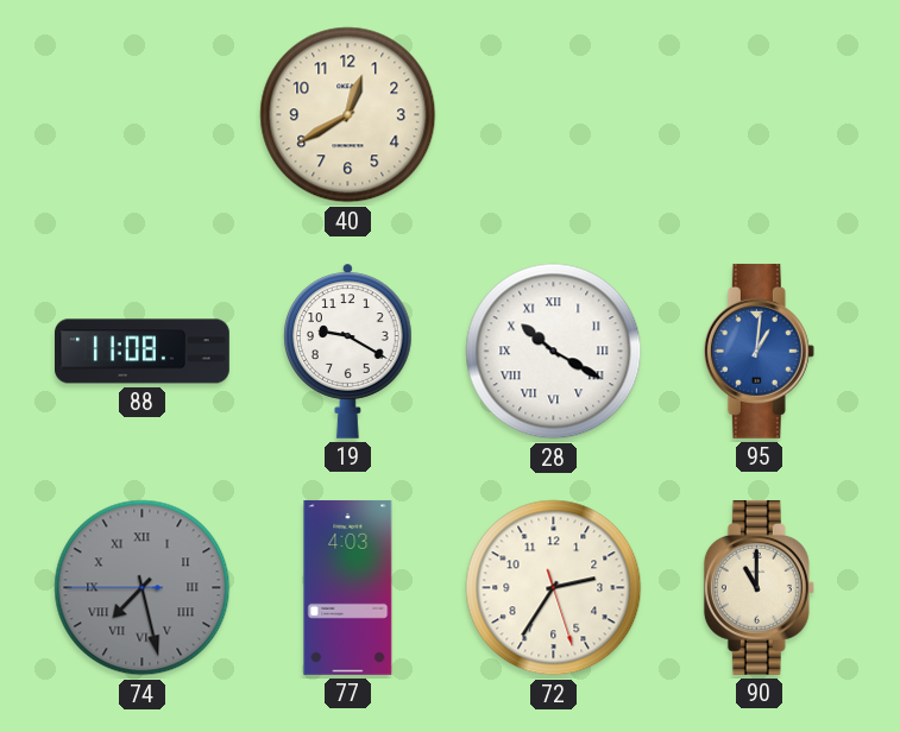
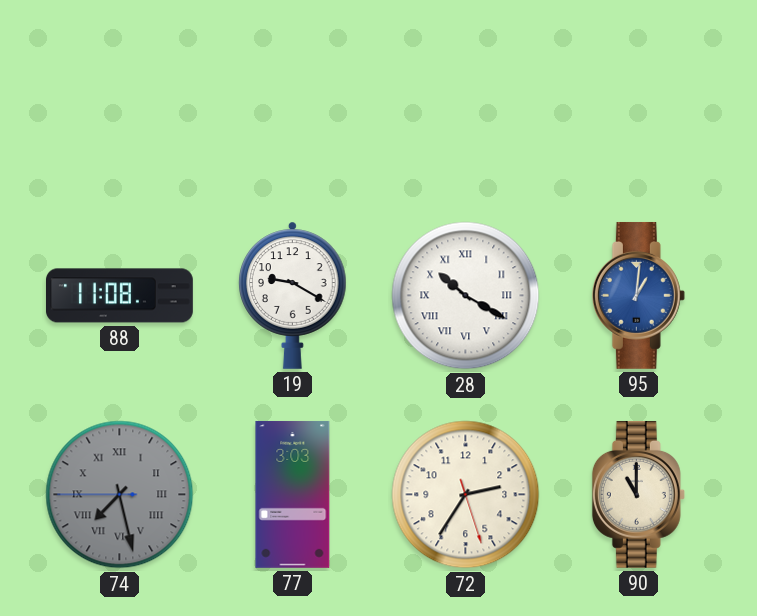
40: 12:40 -> none (348, 115)
77: 4:03 -> 3:03 (293, 494)
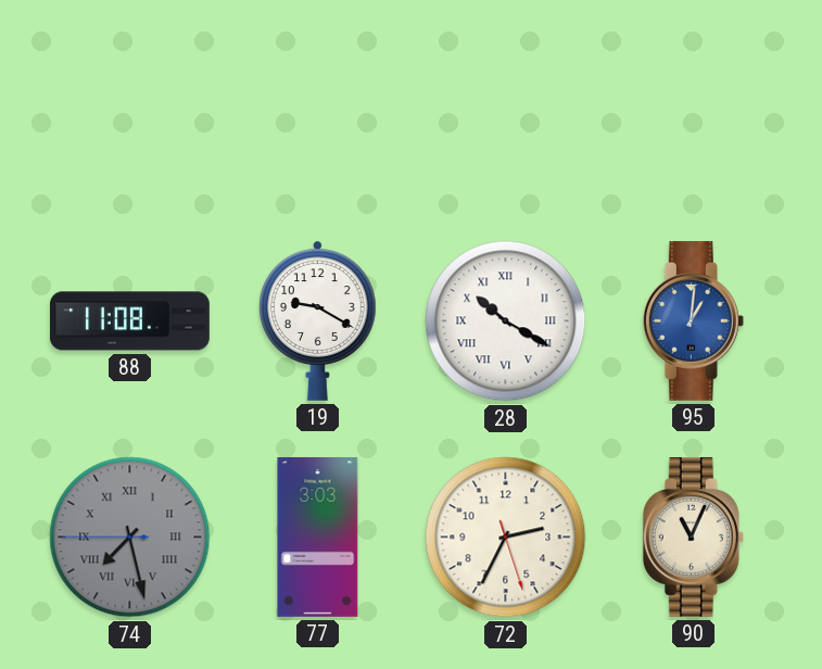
72: 2:35 -> 2:34 (506, 538)
90: 11:00 -> 11:04 (693, 537)
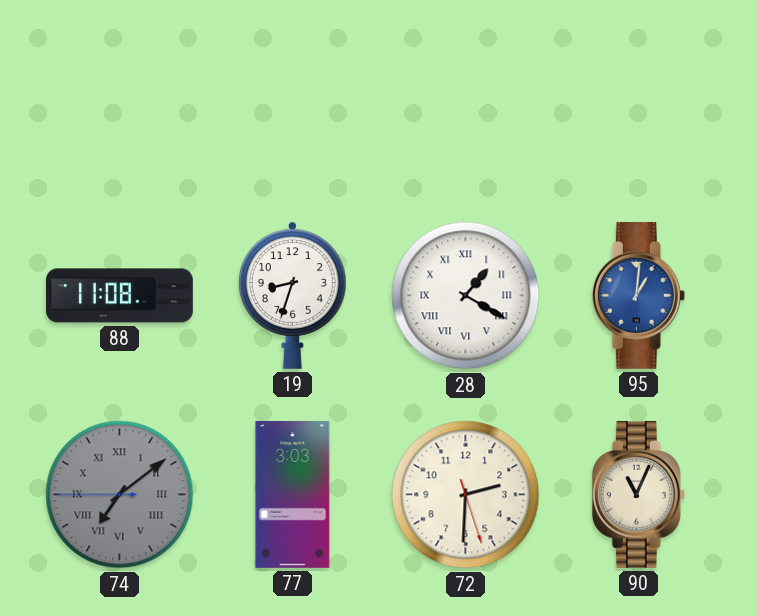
19: 9:20 -> 8:33 (293, 295)
28: 10:20 -> 1:20 (466, 296)
74: 7:27 -> 7:08 (120, 495)
72: 2:34 -> 2:30 (466, 495)
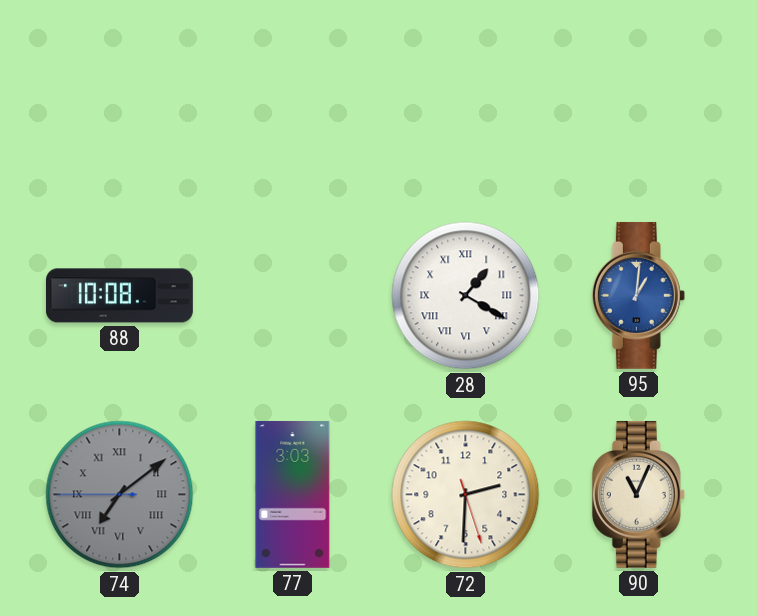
88: 11:08 -> 10:08 (120, 296)
19: 8:33 -> none (293, 295)
